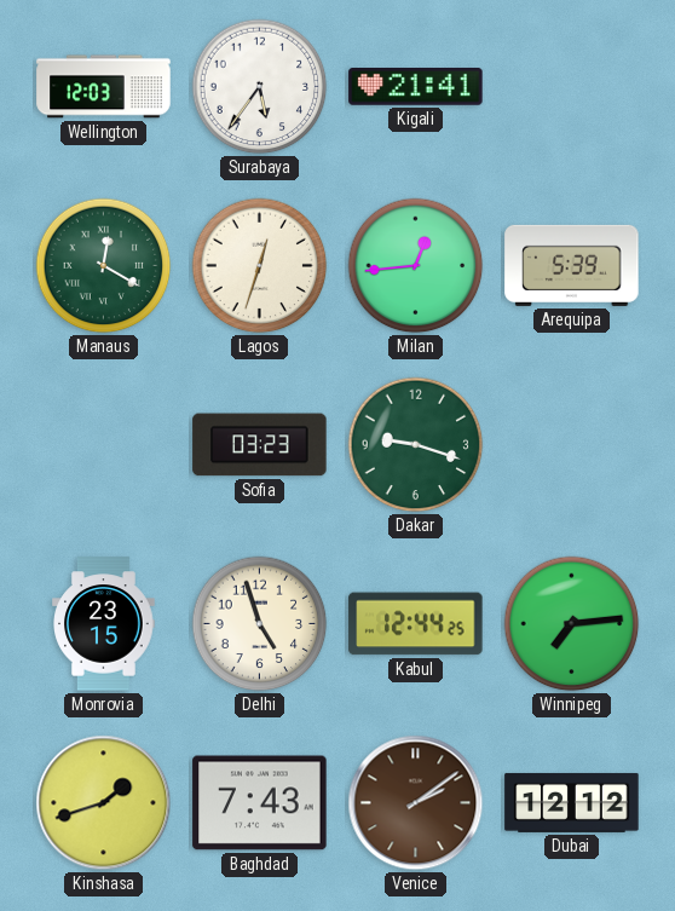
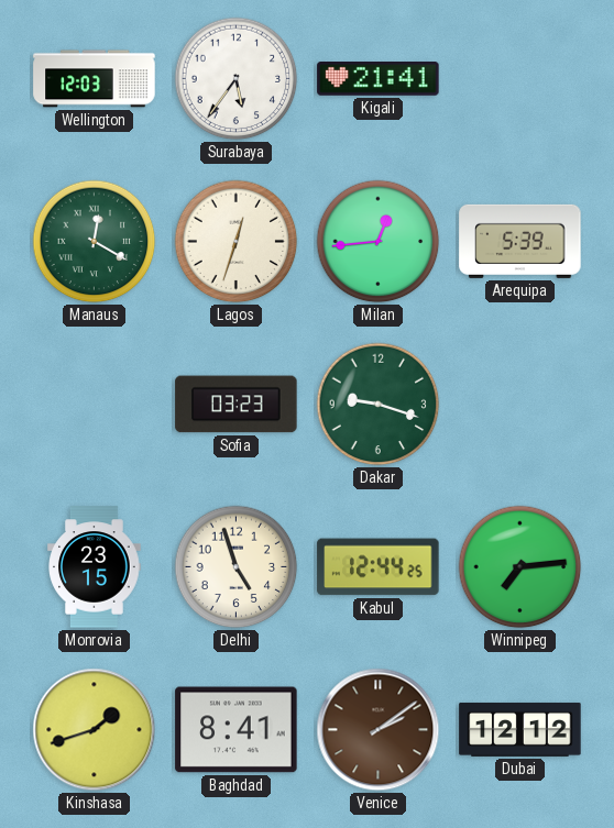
Baghdad: 7:43 -> 8:41 (237, 730)
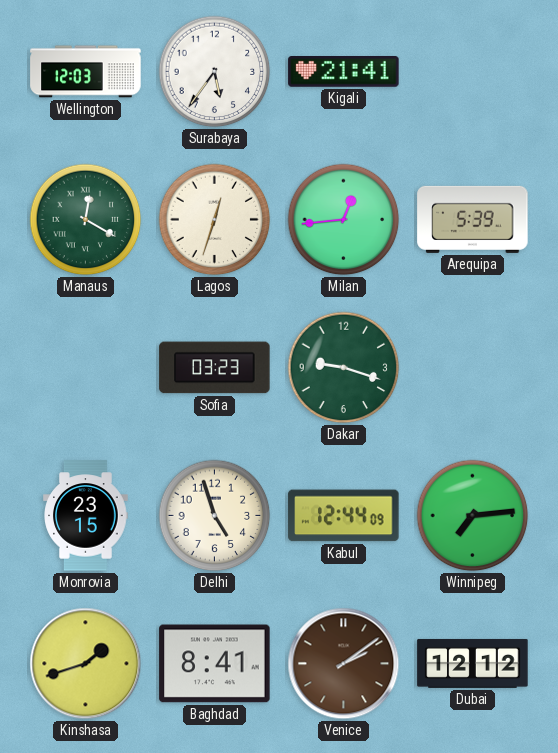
Kabul: 12:44:25 -> 12:44:09 (344, 516)
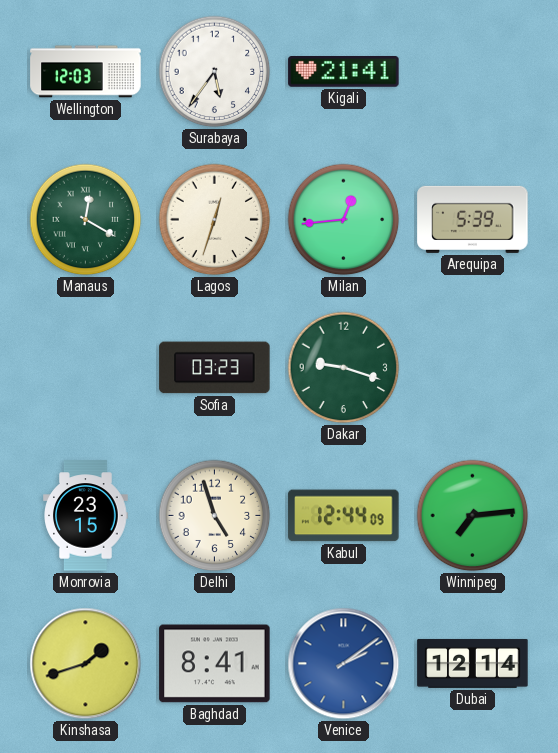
Venice dial: brown -> blue (344, 664)
Dubai: 12:12 -> 12:14 (473, 663)
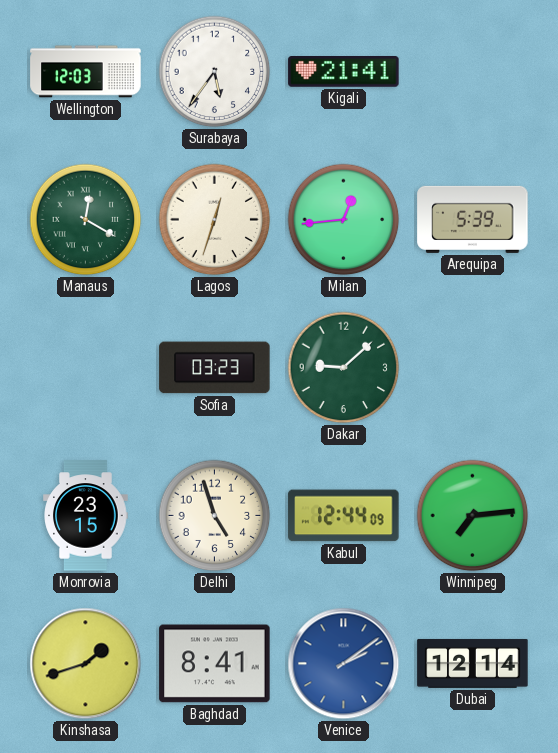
Dakar: 9:18 -> 9:08 (344, 368)
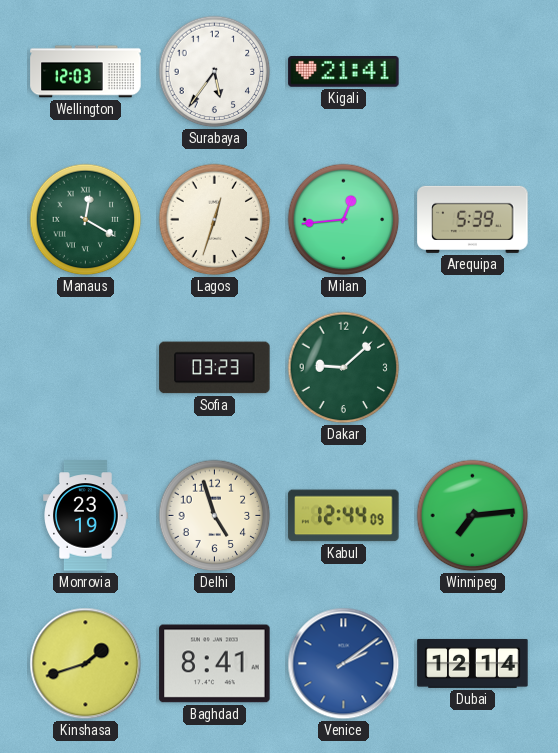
Monrovia: 23:15 -> 23:19 (86, 516)
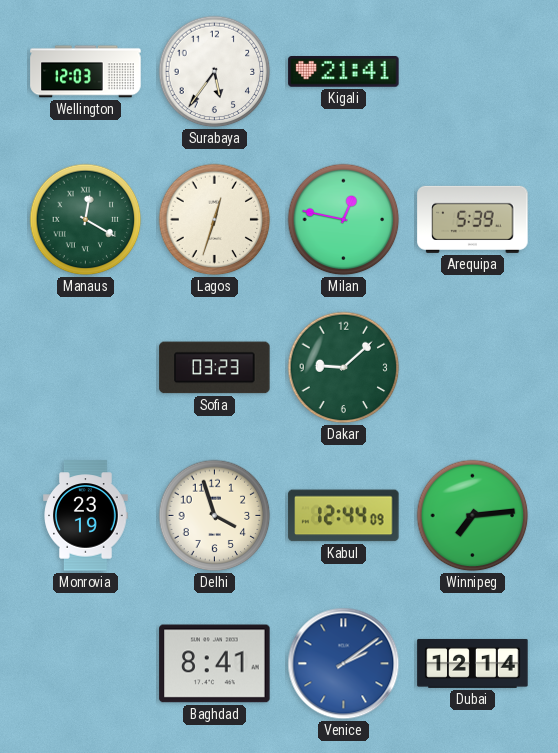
Milan: 12:44 -> 12:47 (344, 220)
Delhi: 4:57 -> 3:57 (215, 516)
Kinshasa: 1:42 -> none (86, 664)
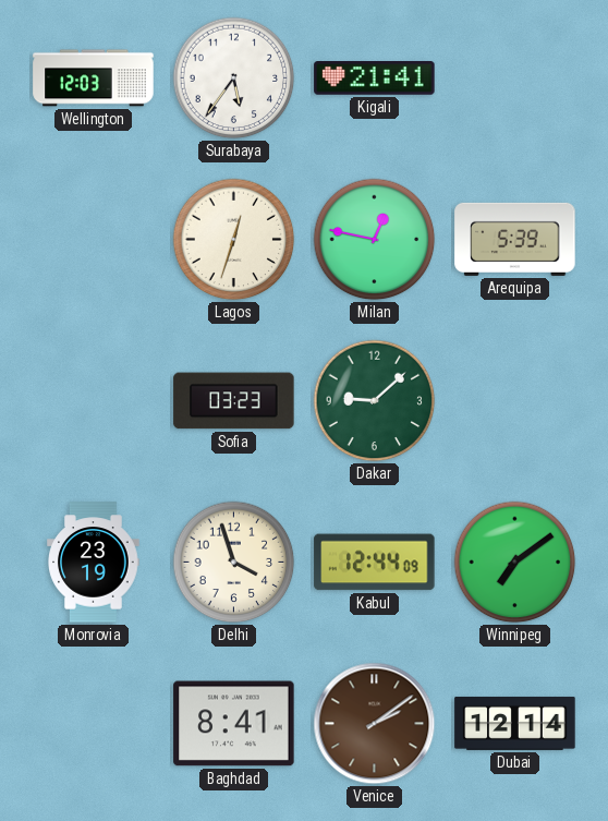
Manaus: 12:20 -> none (86, 220)
Winnipeg: 7:14 -> 7:09 (515, 563)
Venice dial: blue -> brown (375, 724)
